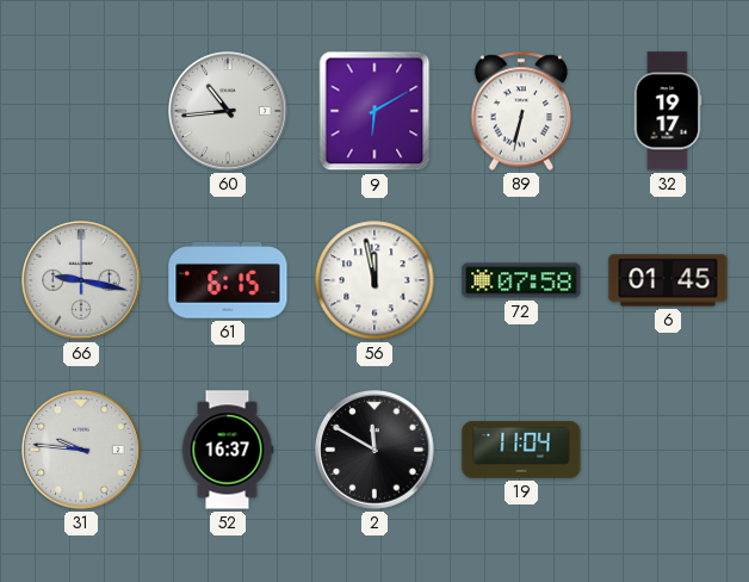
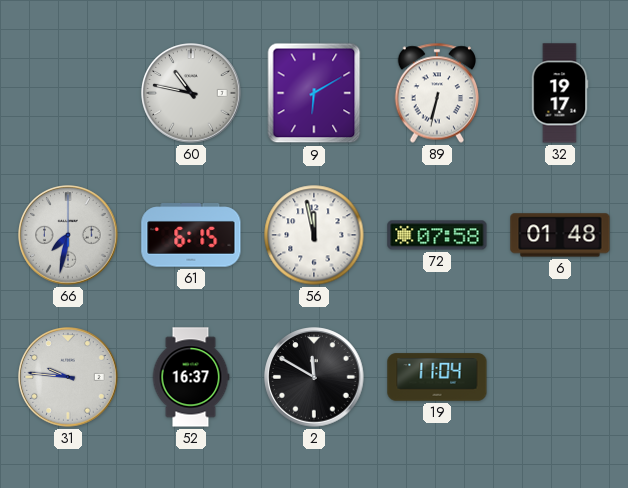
60: 10:44 -> 10:47 (191, 93)
66: 9:17 -> 7:32 (68, 235)
6: 01:45 -> 01:48 (560, 235)
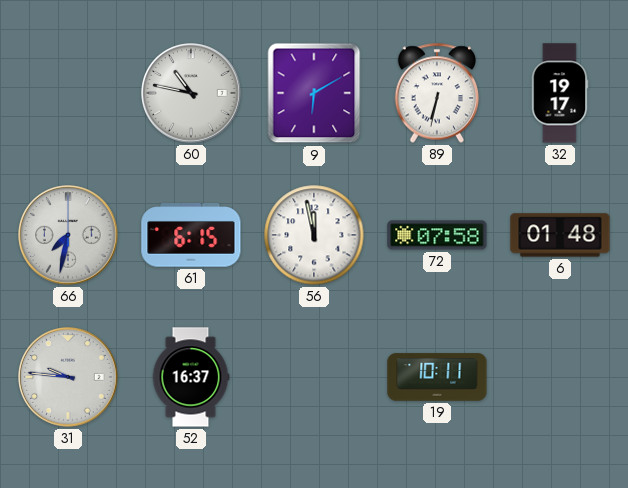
2: 11:50 -> none (314, 377)
19: 11:04 -> 10:11 (437, 377)
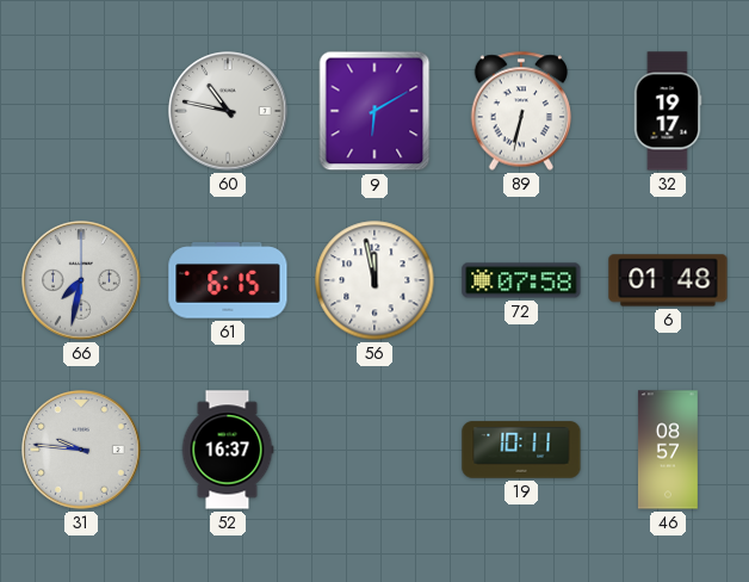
46: none -> 08:57 (668, 450)
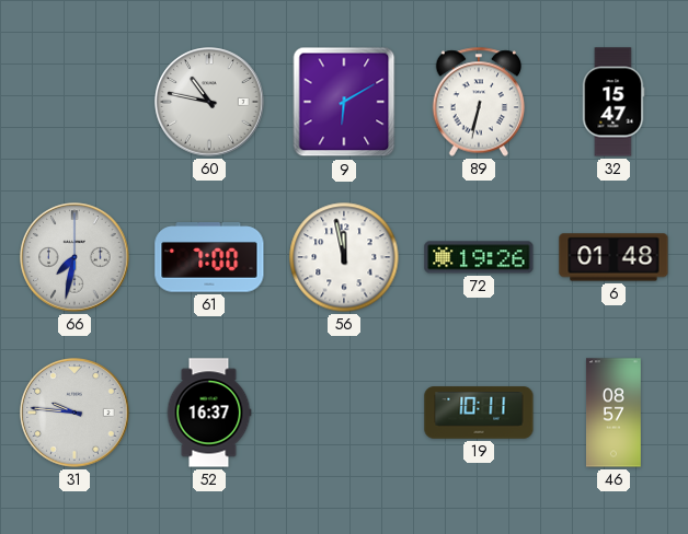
32: 19:17 -> 15:47 (614, 102)
61: 6:15 -> 7:00 (209, 257)
72: 07:58 -> 19:26 (479, 257)
